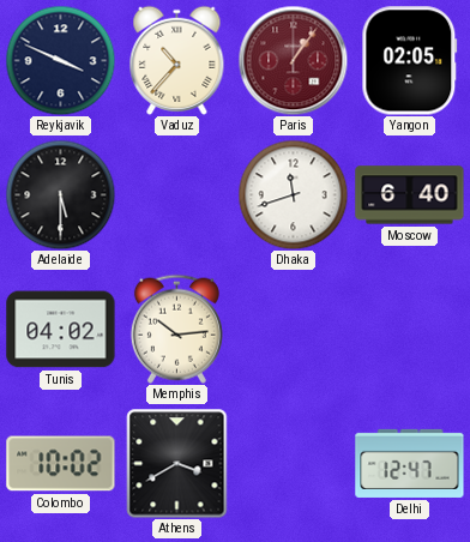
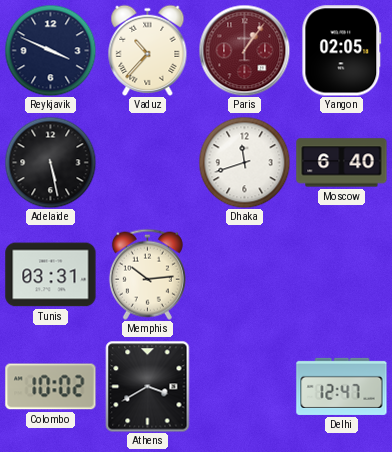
Adelaide: 5:30 -> 5:28 (50, 162)
Tunis: 04:02 -> 03:31 (51, 275)
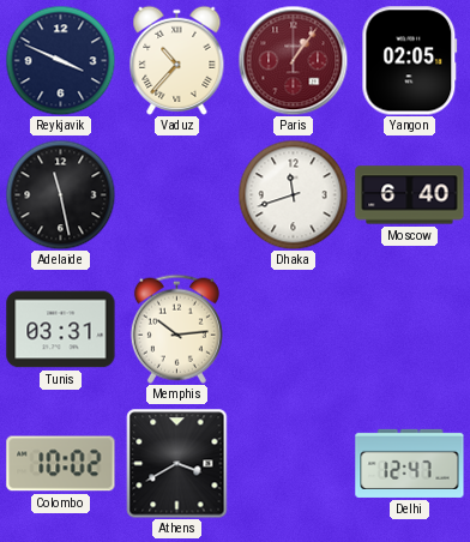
Adelaide: 5:28 -> 11:28 (60, 194)
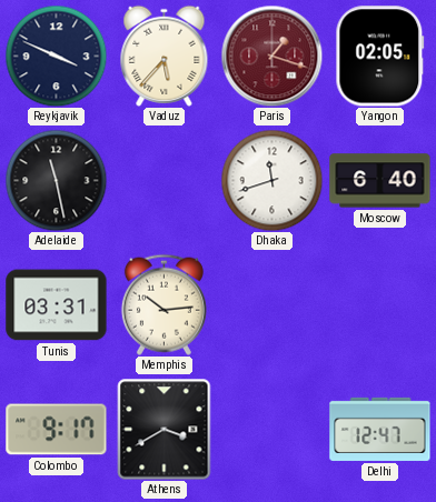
Vaduz: 10:37 -> 5:37 (165, 56)
Paris: 1:06 -> 1:18 (271, 56)
Colombo: 10:02 -> 9:17 (57, 430)
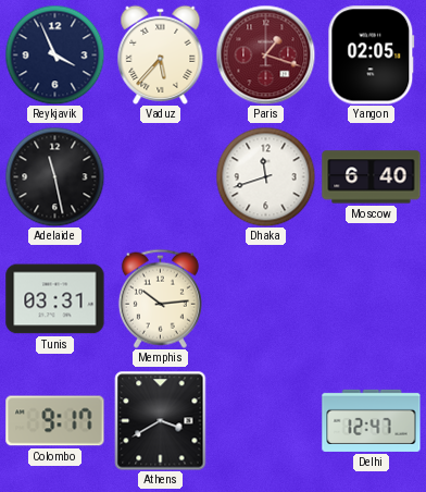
Reykjavik: 3:49 -> 3:56 (54, 54)
